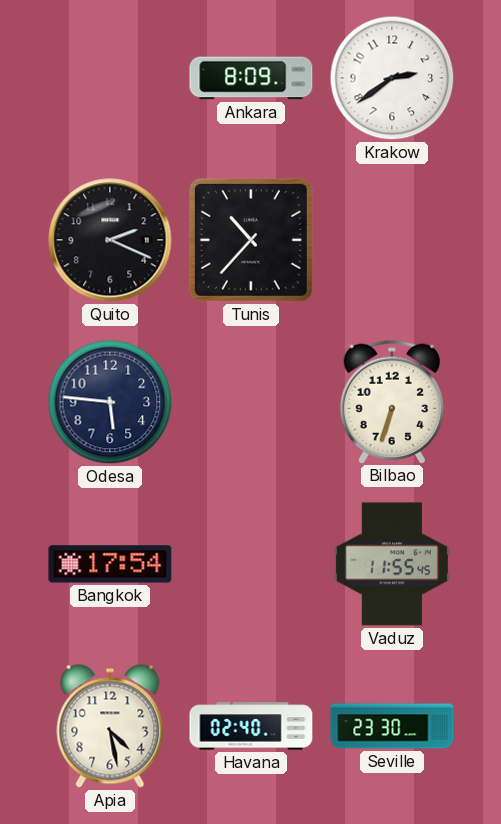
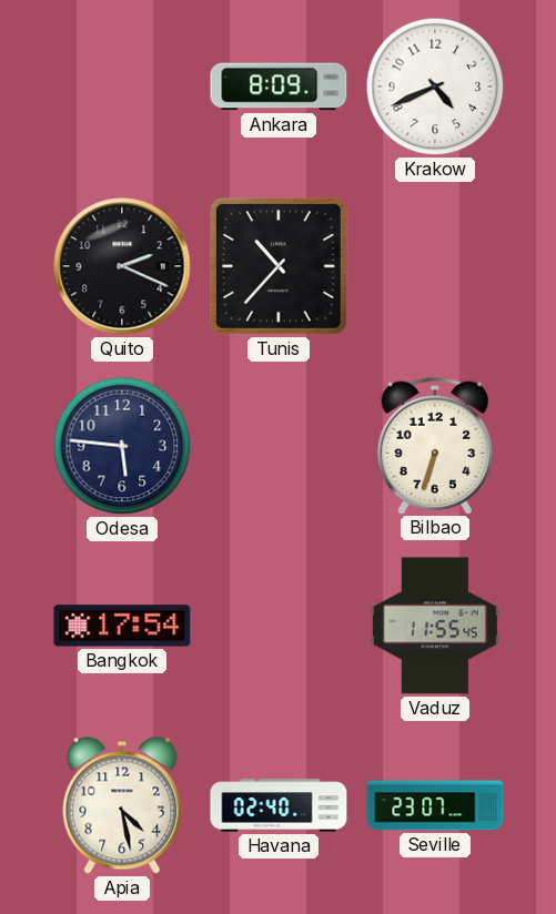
Krakow: 2:39 -> 4:41 (435, 87)
Seville: 23:30 -> 23:07 (435, 805)
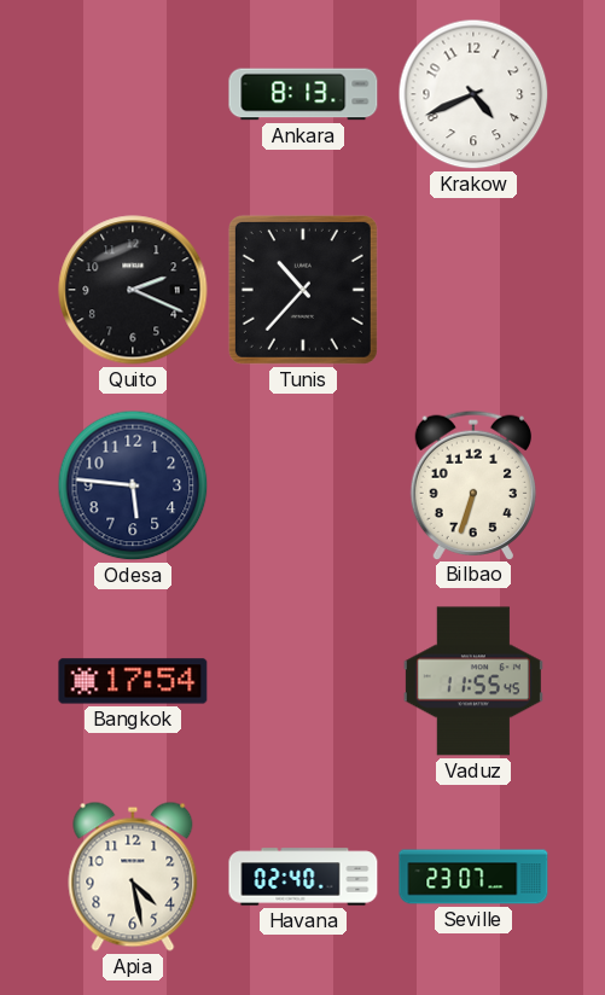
Ankara: 8:09 -> 8:13 (303, 94)
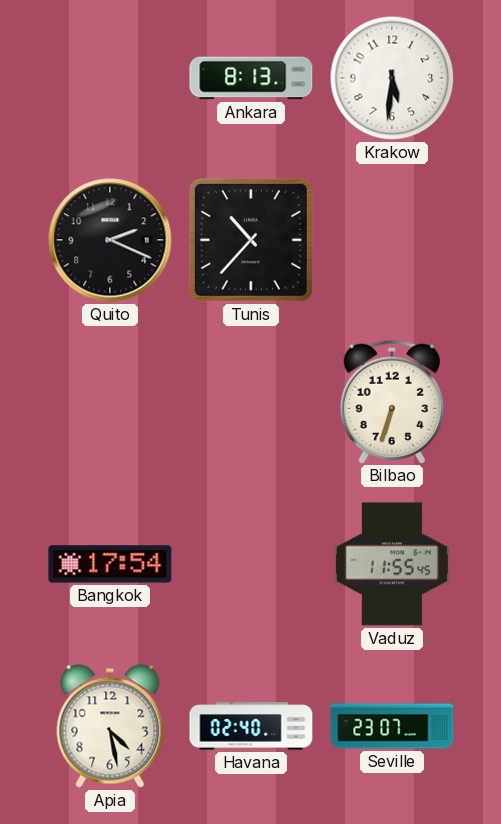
Krakow: 4:41 -> 5:31 (392, 78)
Odesa: 5:46 -> none (133, 485)
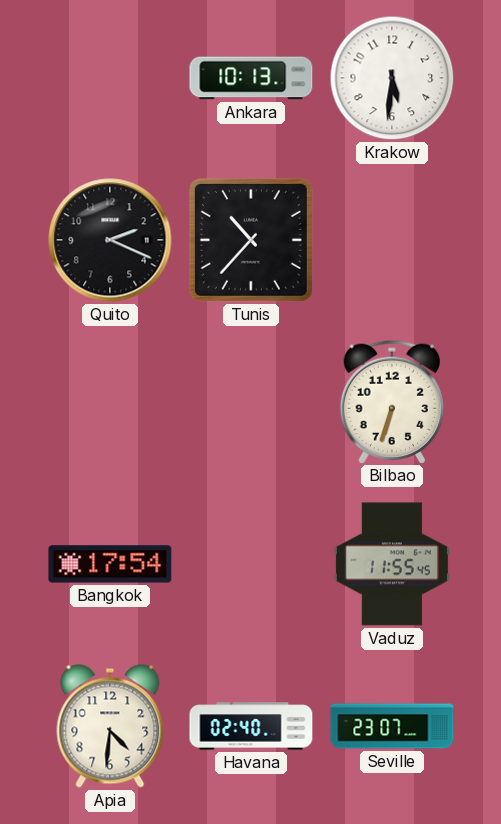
Ankara: 8:13 -> 10:13 (251, 78)
Apia: 4:28 -> 4:31 (110, 726)
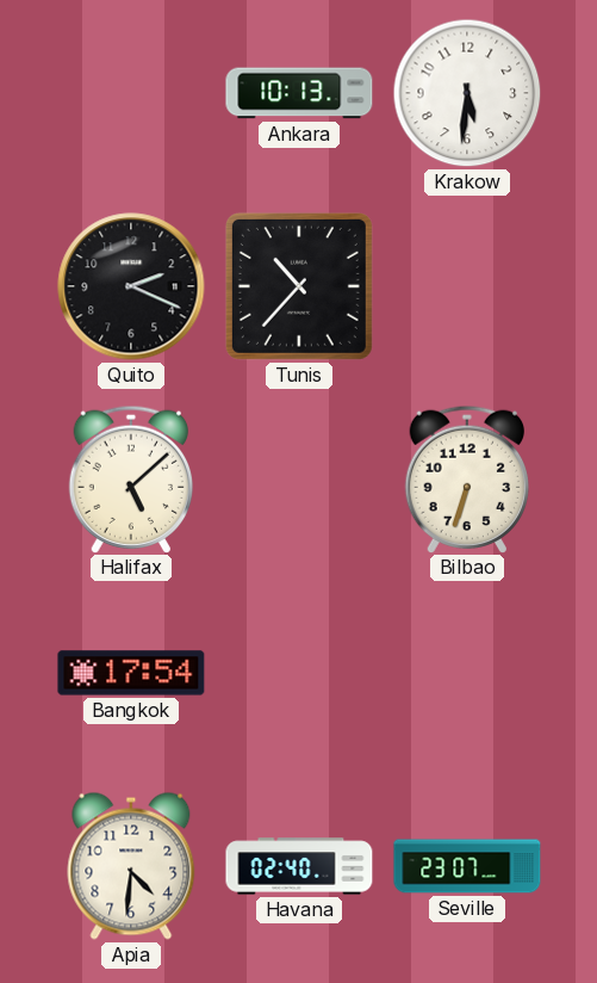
Halifax: none -> 5:08 (131, 478)
Vaduz: 11:55 -> none (392, 564)
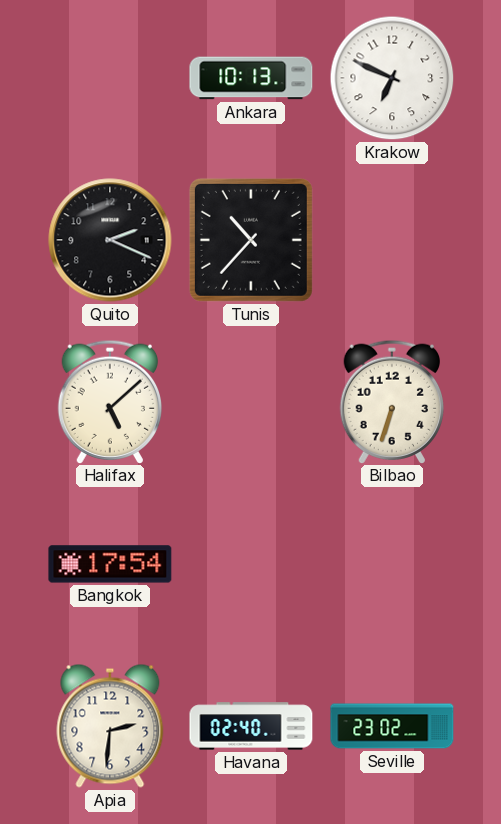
Krakow: 5:31 -> 6:49 (392, 78)
Apia: 4:31 -> 2:31 (110, 726)
Seville: 23:07 -> 23:02 (392, 726)
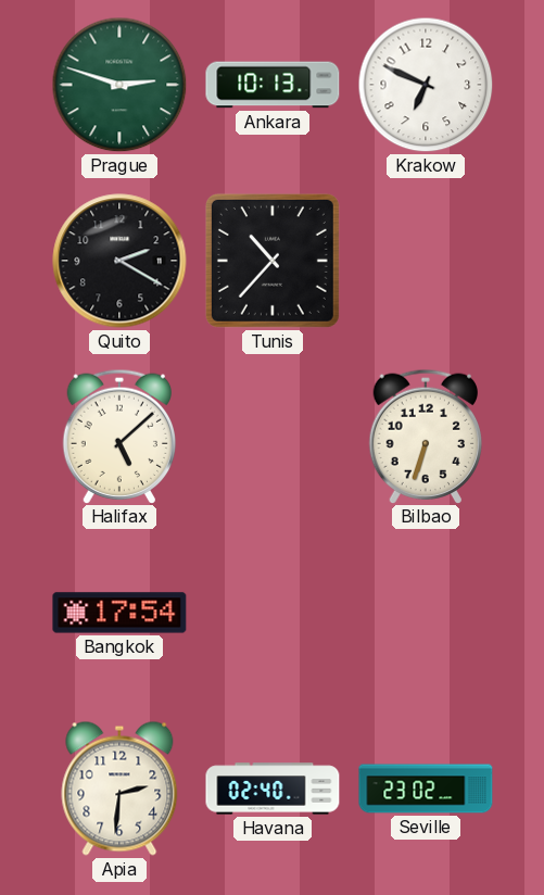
Prague: none -> 2:48 (119, 85)
Quito: 2:19 -> 2:20 (119, 261)
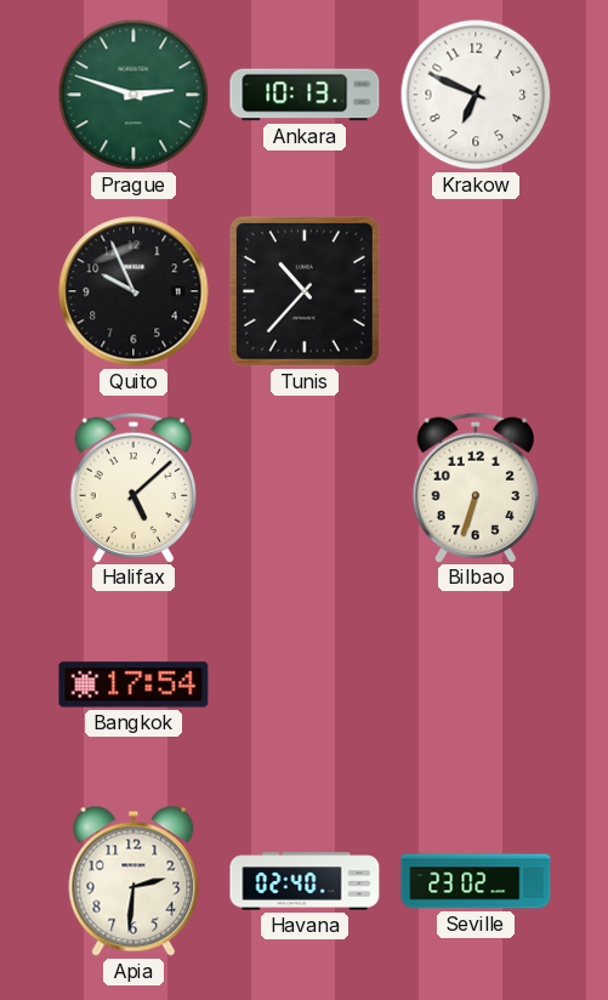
Quito: 2:20 -> 9:56 (133, 291)
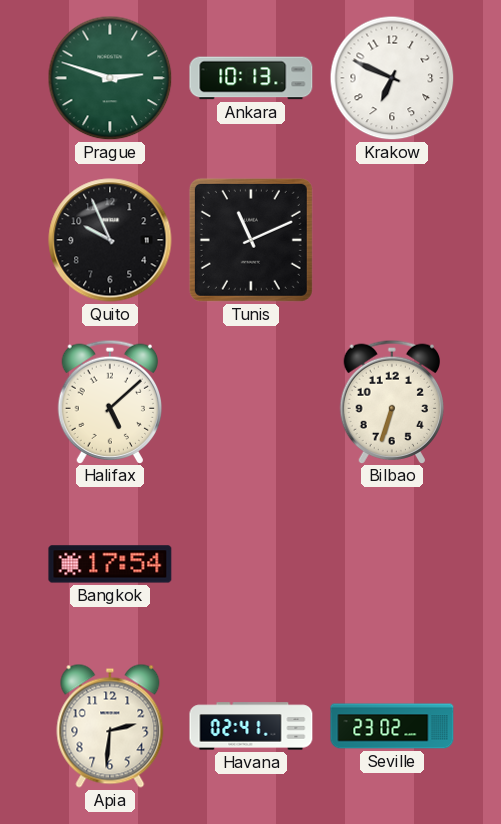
Tunis: 10:37 -> 11:11 (251, 240)
Havana: 02:40 -> 02:41 (251, 726)
